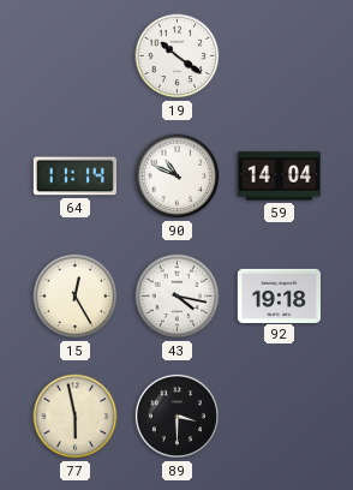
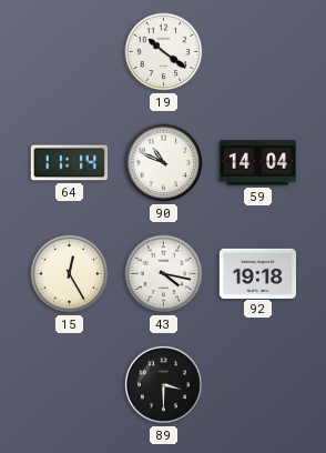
77: 5:58 -> none (76, 417)
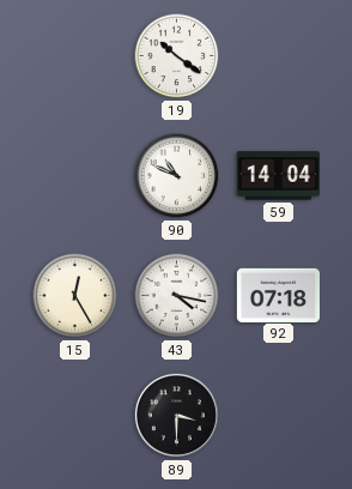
64: 11:14 -> none (69, 163)
92: 19:18 -> 07:18 (278, 295)
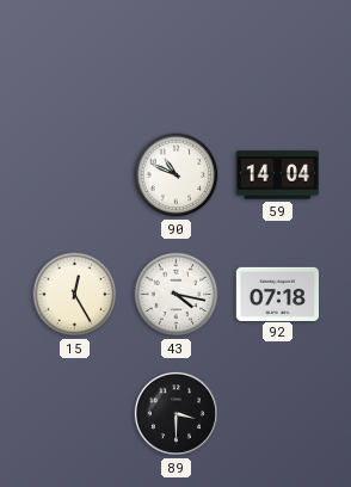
19: 10:21 -> none (177, 56)
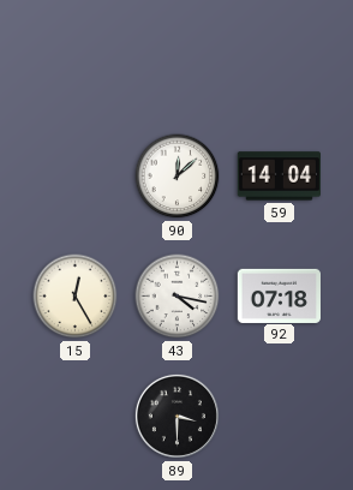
90: 10:49 -> 12:08 (178, 177)
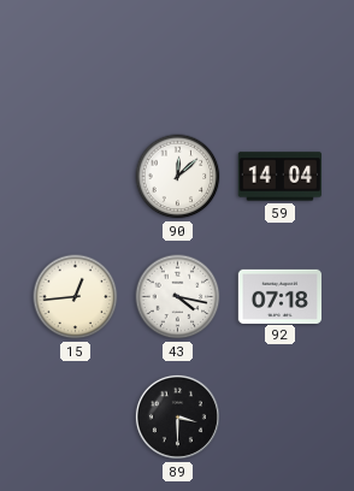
15: 12:25 -> 12:44 (76, 297)
